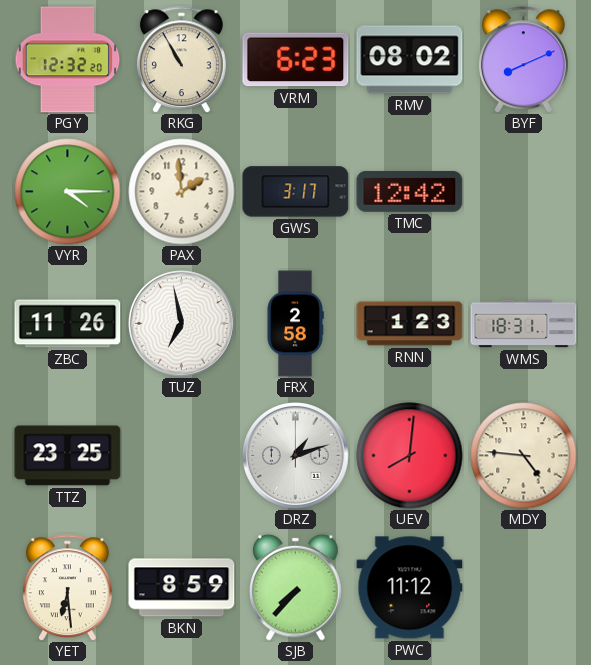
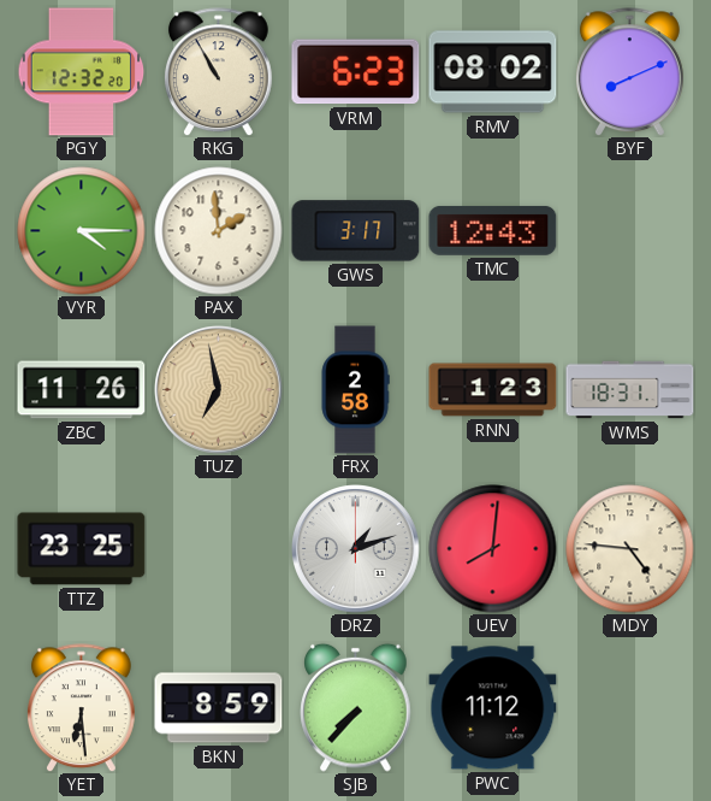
TMC: 12:42 -> 12:43 (493, 230)
TUZ dial: white -> champagne (219, 390)
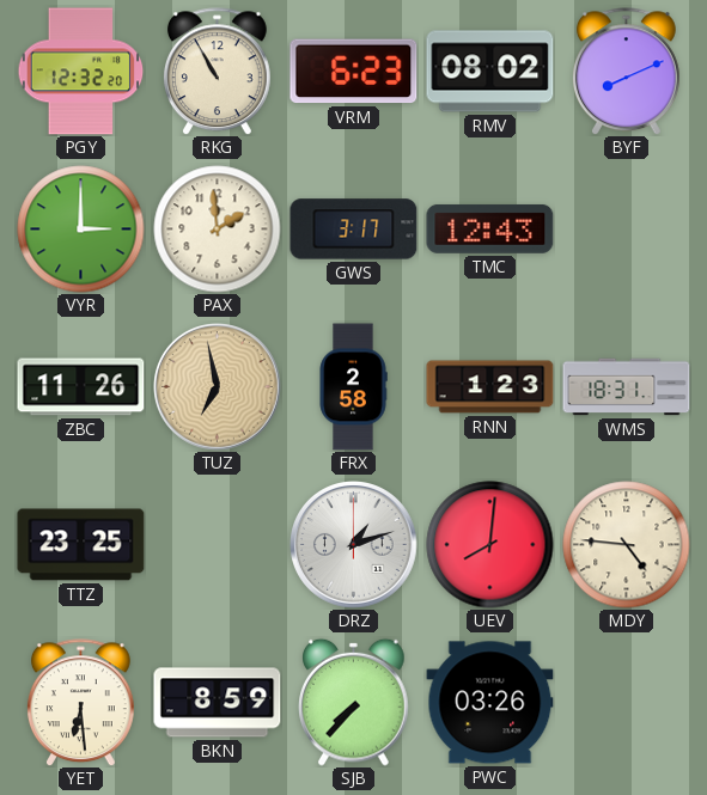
VYR: 4:15 -> 3:00 (81, 230)
PWC: 11:12 -> 03:26 (490, 703)
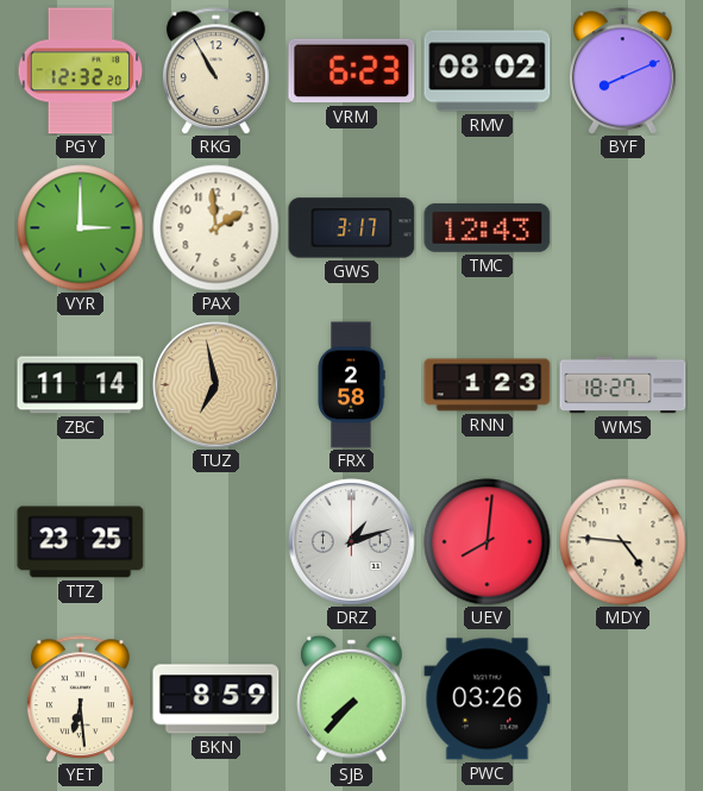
ZBC: 11:26 -> 11:14 (81, 385)
WMS: 18:31 -> 18:27 (623, 385)
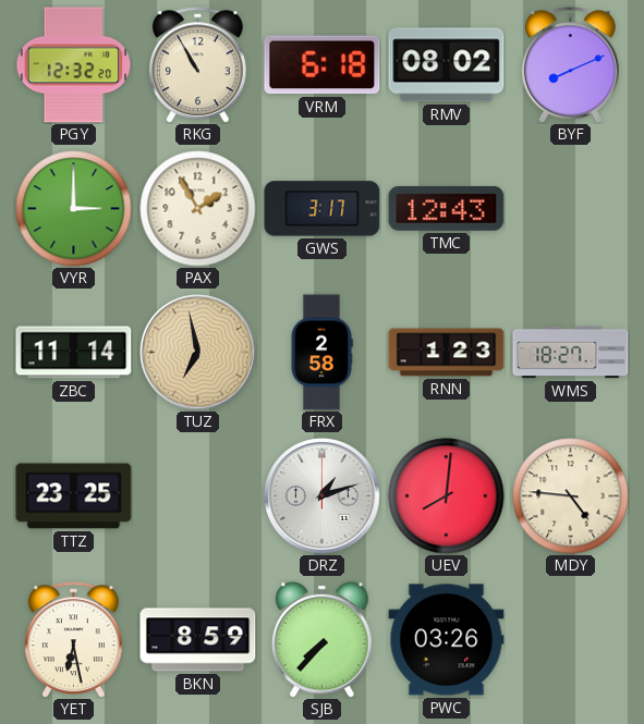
VRM: 6:23 -> 6:18 (323, 65)
PAX: 1:59 -> 1:55 (198, 209)
YET: 6:29 -> 6:28 (73, 640)
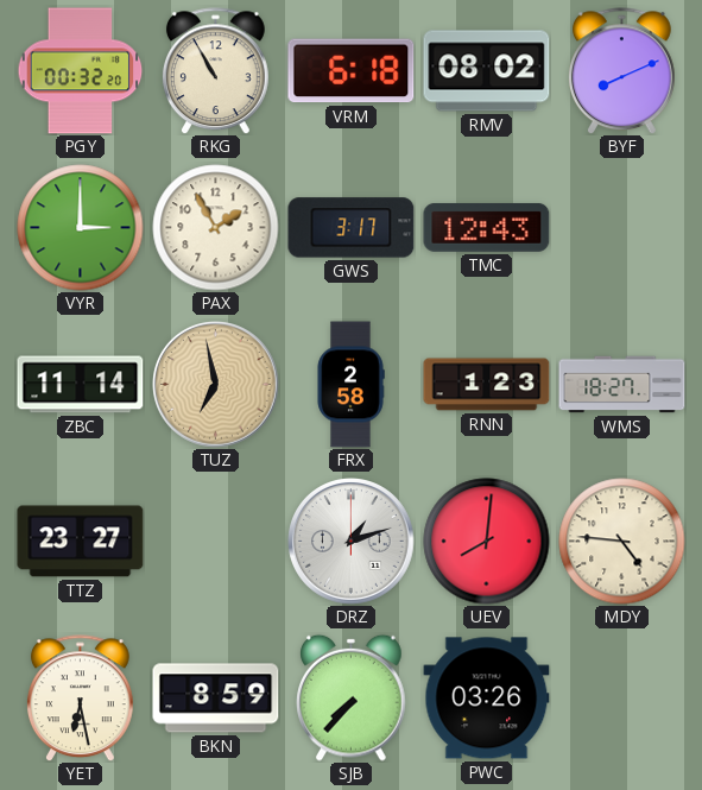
PGY: 12:32 -> 00:32 (81, 71)
TTZ: 23:25 -> 23:27 (81, 542)
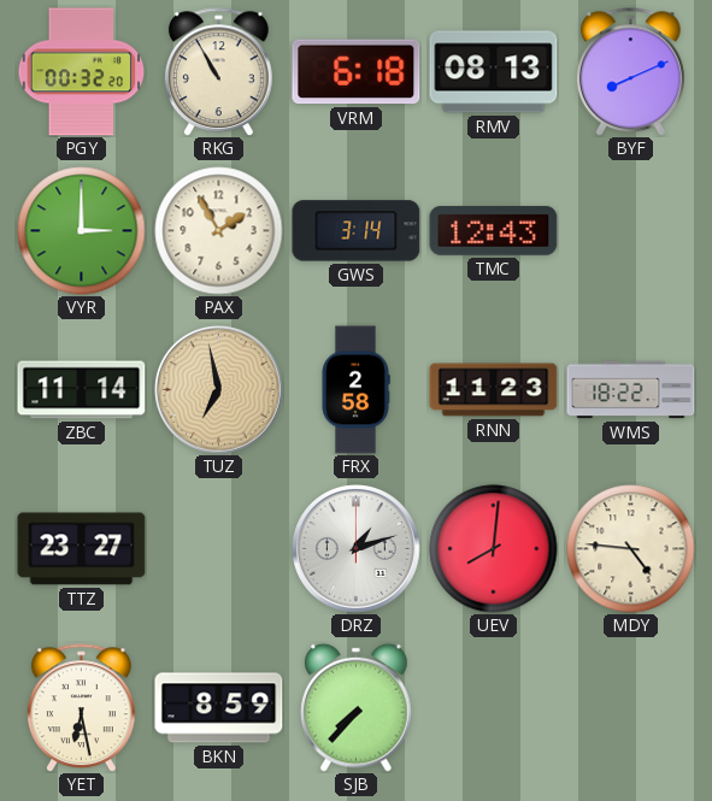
RMV: 08:02 -> 08:13 (494, 72)
GWS: 3:17 -> 3:14 (357, 231)
RNN: 1:23 -> 11:23 (494, 390)
WMS: 18:27 -> 18:22 (631, 390)
PWC: 03:26 -> none (487, 699)
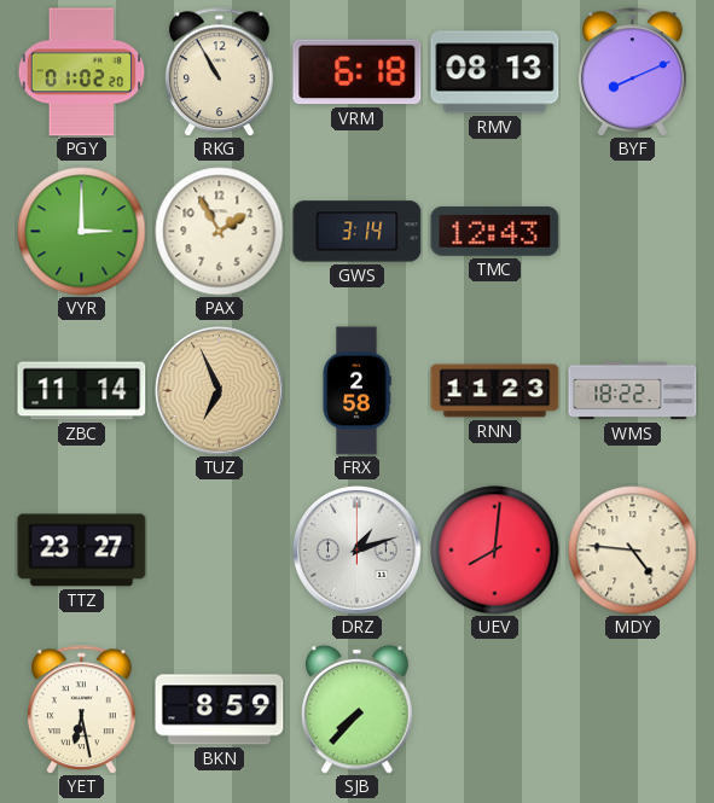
PGY: 00:32 -> 01:02 (82, 72)
TUZ: 6:58 -> 6:56 (220, 391)
